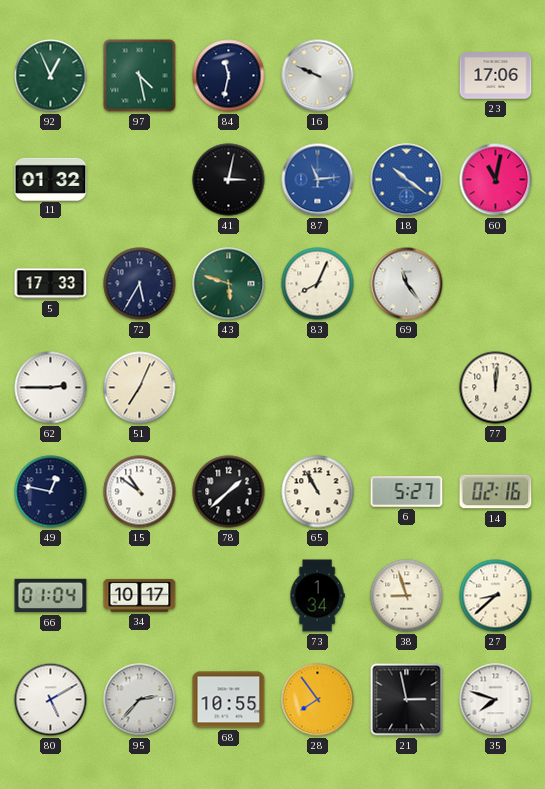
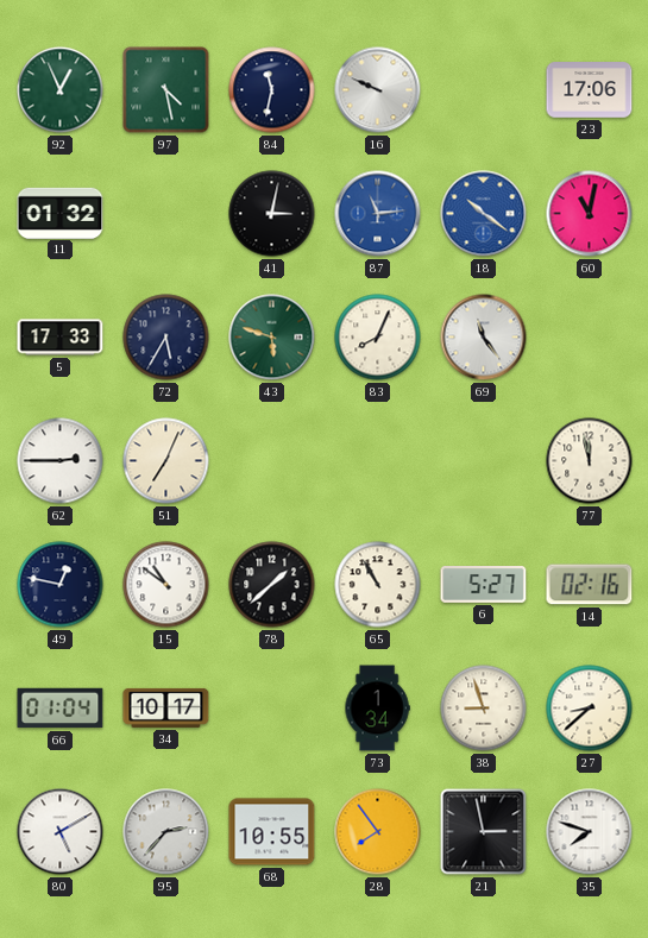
77: 12:01 -> 11:58 (590, 461)
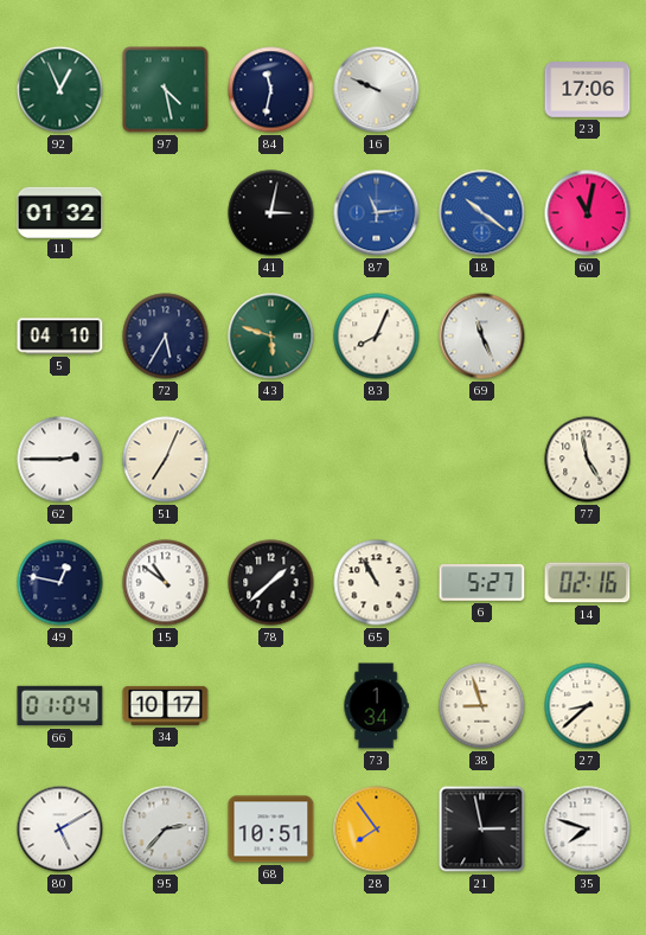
5: 17:33 -> 04:10 (60, 337)
69: 11:24 -> 11:26 (482, 337)
77: 11:58 -> 4:58 (588, 460)
68: 10:55 -> 10:51 (271, 830)
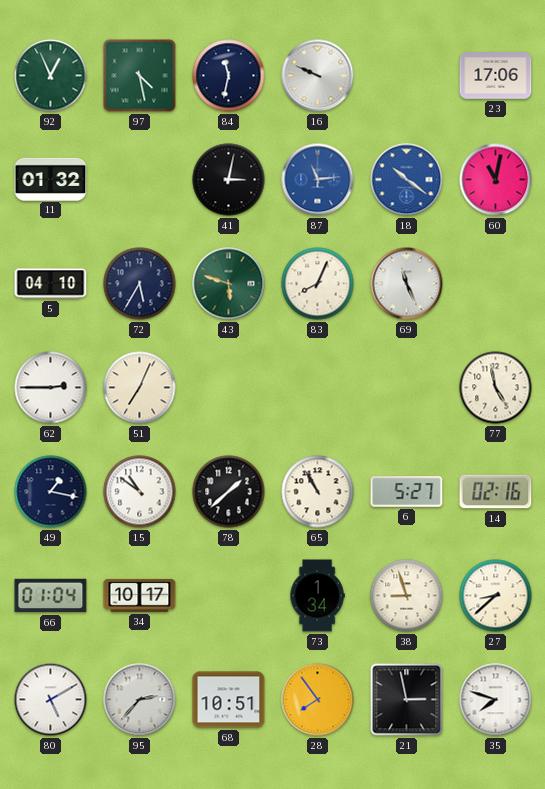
49: 12:47 -> 1:17 (51, 492)
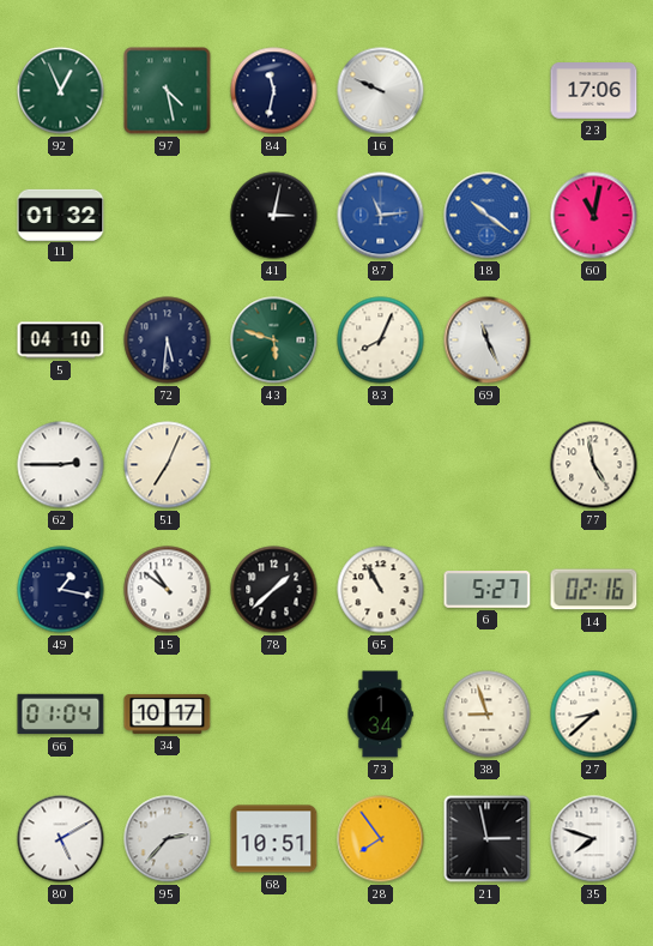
72: 5:35 -> 5:31 (168, 341)
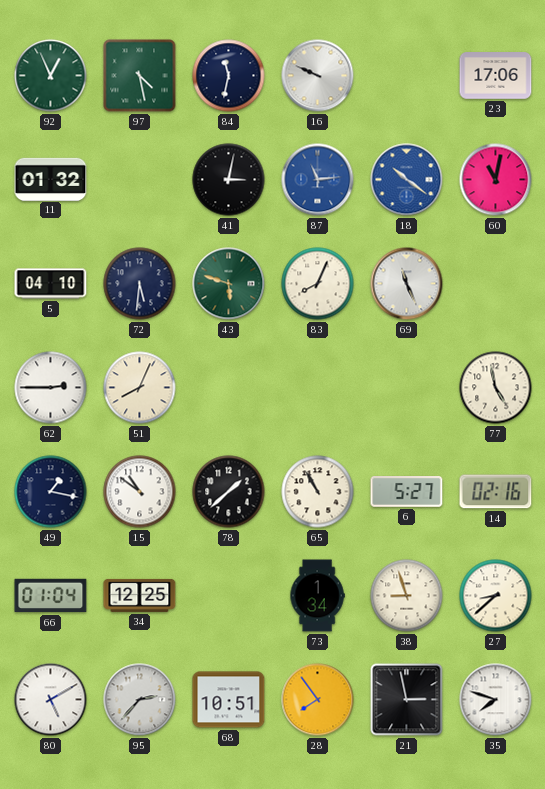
51: 7:04 -> 8:04 (140, 388)
34: 10:17 -> 12:25 (140, 595)
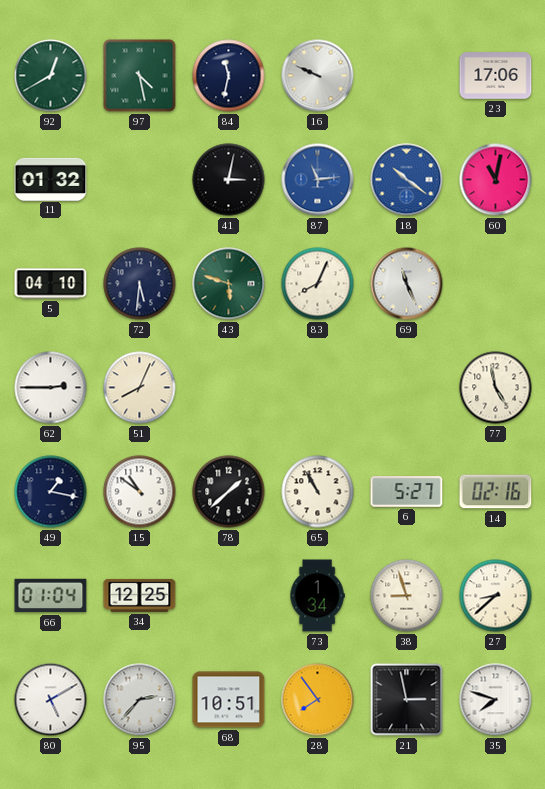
92: 12:56 -> 12:40 (51, 76)
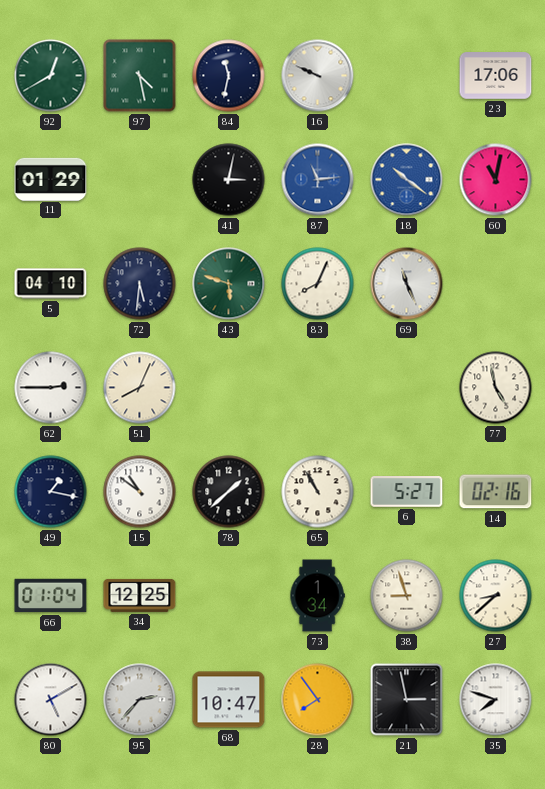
11: 01:32 -> 01:29 (51, 179)
68: 10:51 -> 10:47 (229, 700)
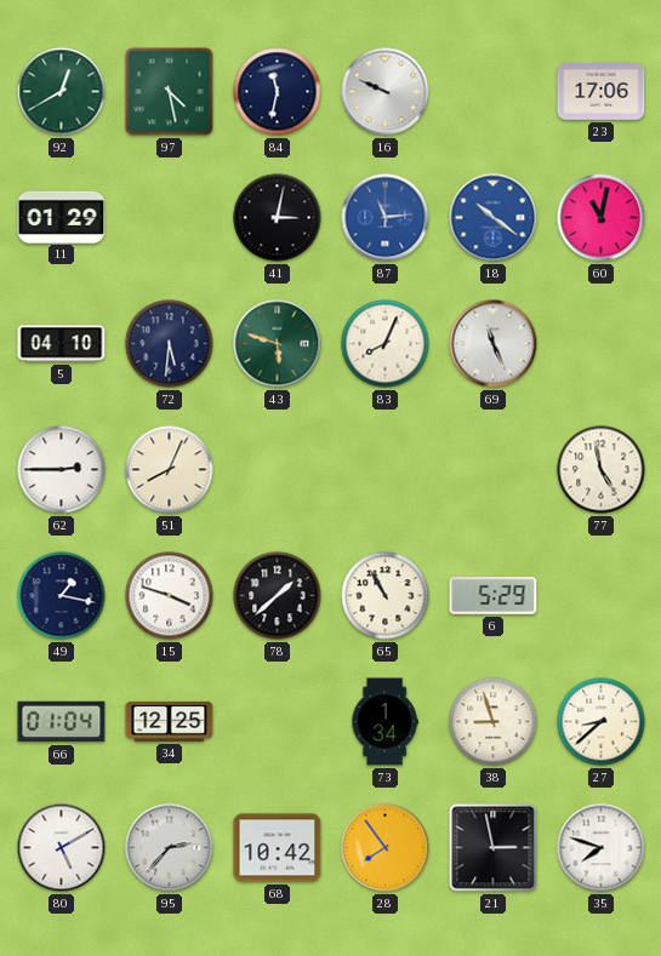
15: 10:51 -> 3:48 (170, 596)
6: 5:27 -> 5:29 (494, 596)
14: 02:16 -> none (496, 492)
68: 10:47 -> 10:42 (278, 848)
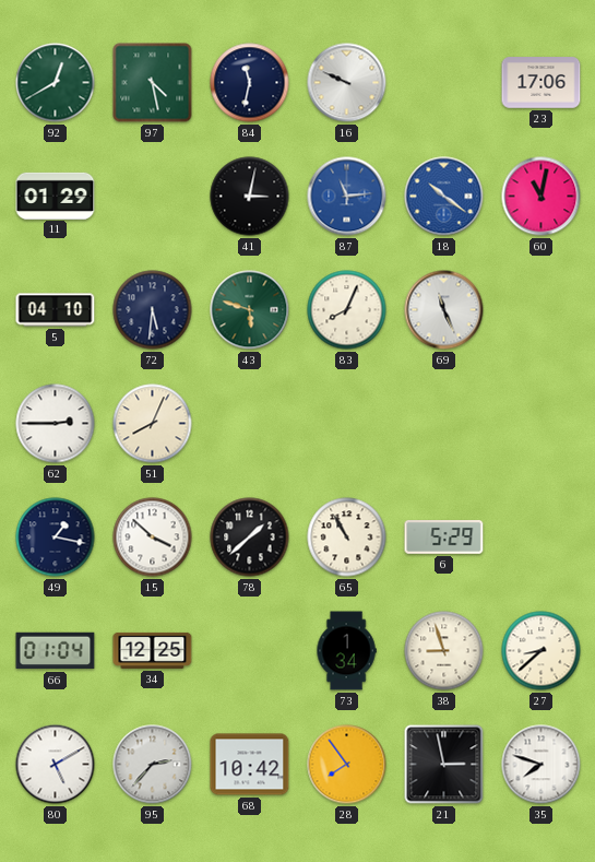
77: 4:58 -> none (602, 470)
15: 3:48 -> 3:52 (153, 538)
